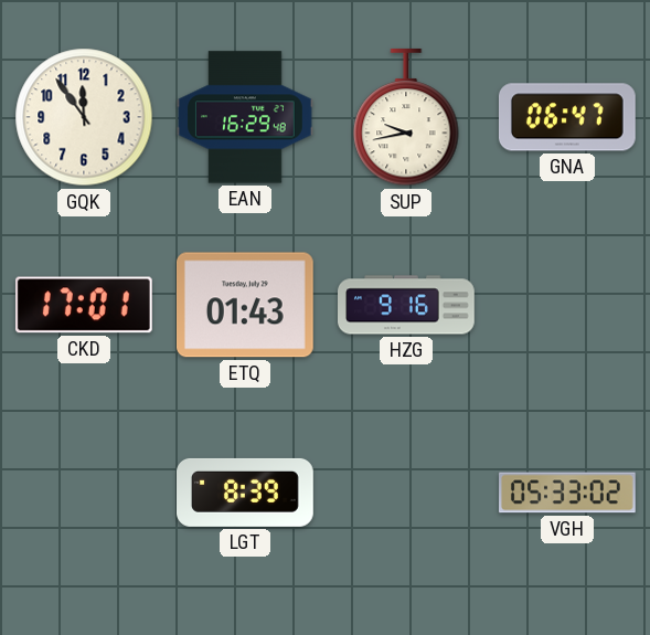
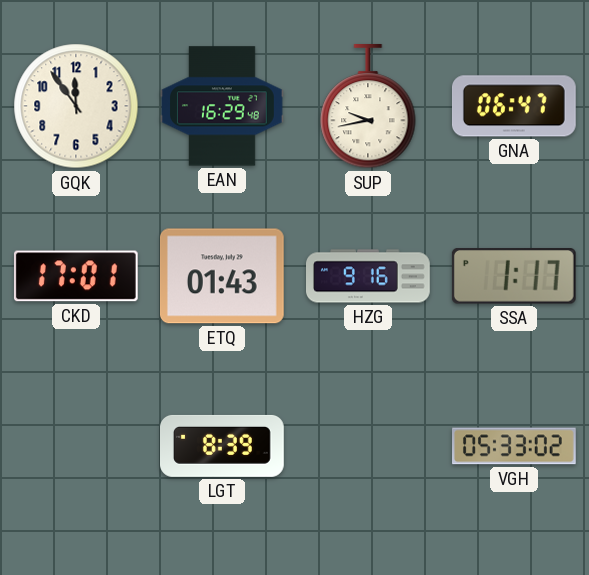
SSA: none -> 1:17 (514, 277)
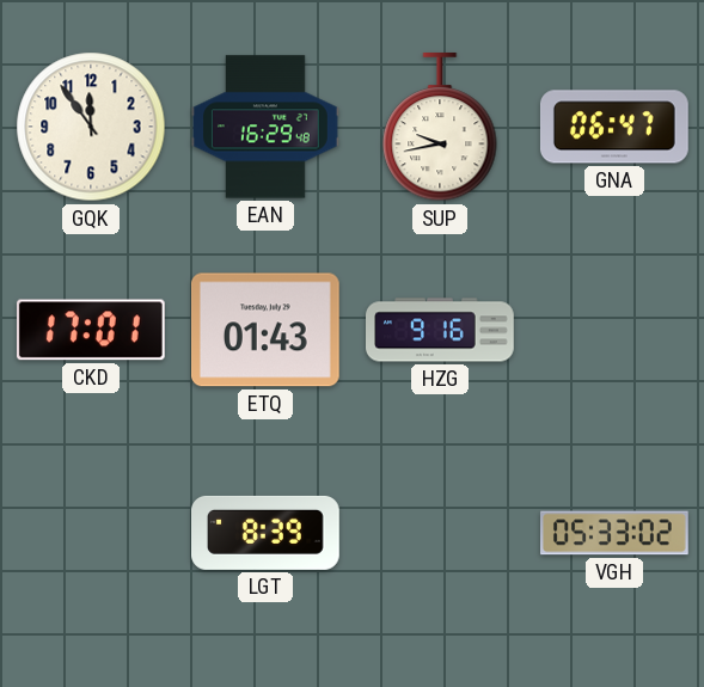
SSA: 1:17 -> none (514, 277)
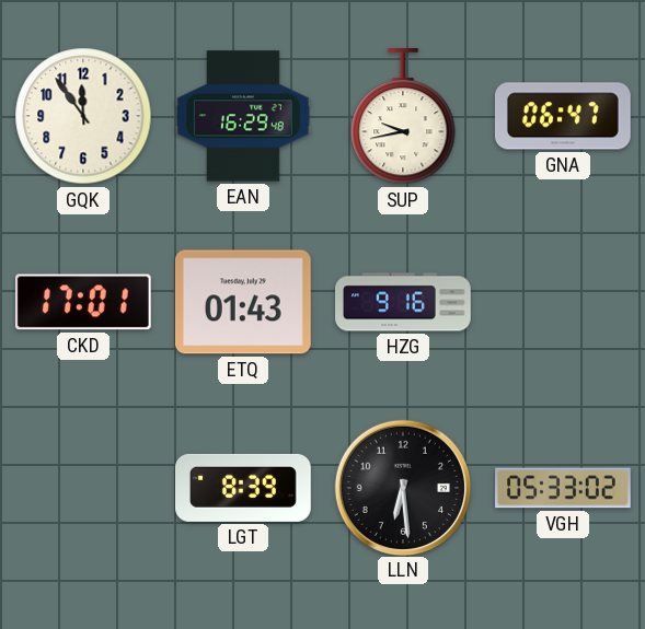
LLN: none -> 6:29 (402, 487)
